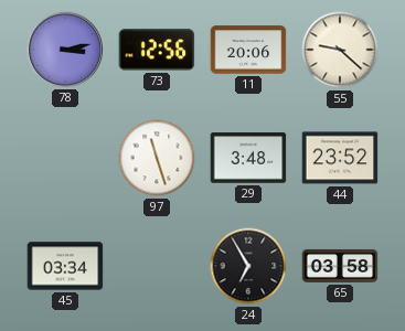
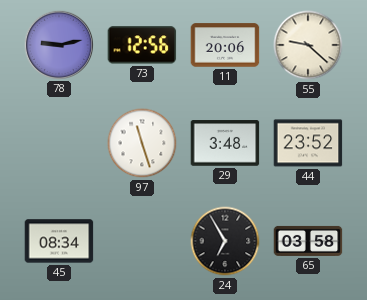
78: 3:13 -> 9:13 (58, 44)
45: 03:34 -> 08:34 (59, 241)
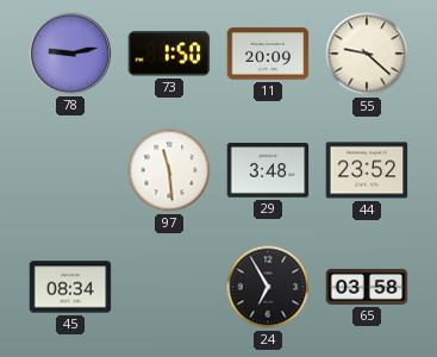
73: 12:56 -> 1:50 (169, 54)
11: 20:06 -> 20:09 (268, 54)
97: 11:27 -> 11:29 (169, 170)
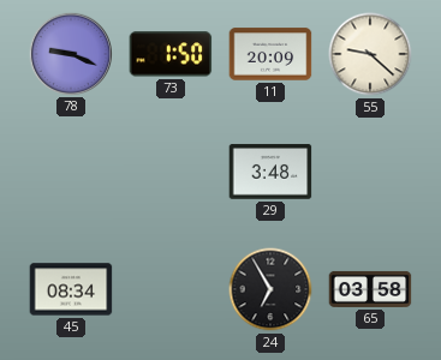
78: 9:13 -> 9:19 (70, 53)
97: 11:29 -> none (169, 170)
44: 23:52 -> none (367, 170)
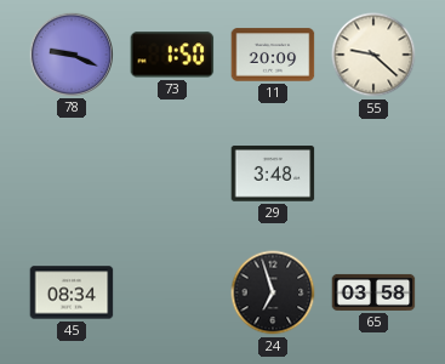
24: 6:55 -> 6:57 (273, 292)
